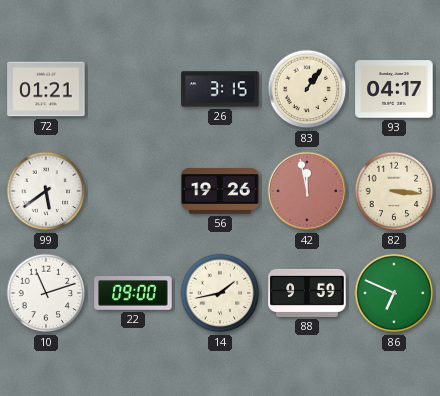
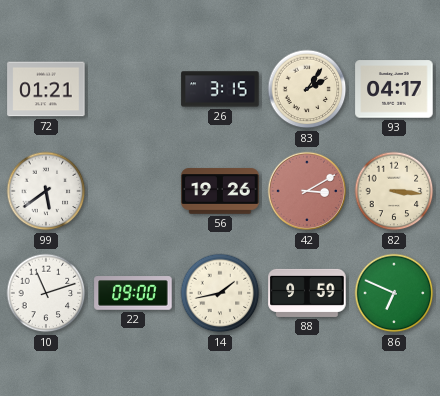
83: 1:06 -> 2:06 (307, 89)
42: 11:58 -> 3:10 (307, 191)
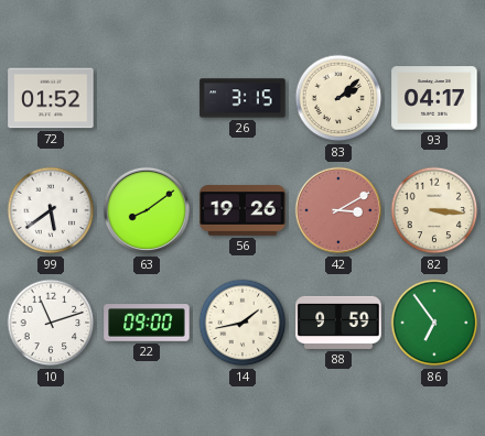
72: 01:21 -> 01:52 (51, 98)
83: 2:06 -> 2:08 (338, 98)
63: none -> 8:09 (147, 210)
86: 6:49 -> 6:54 (434, 323)
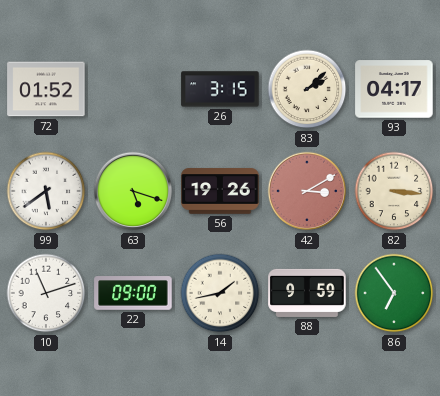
63: 8:09 -> 5:18 (133, 191)
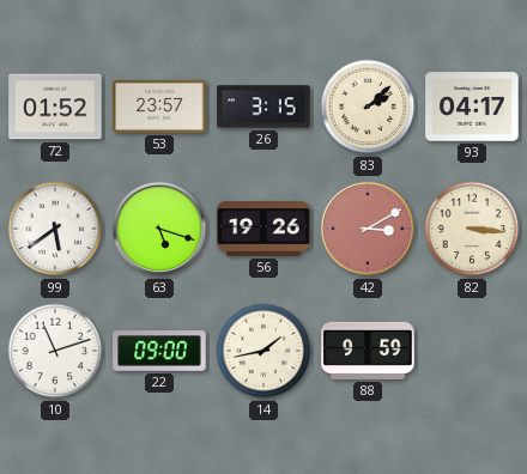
53: none -> 23:57 (159, 107)
86: 6:54 -> none (394, 293)
